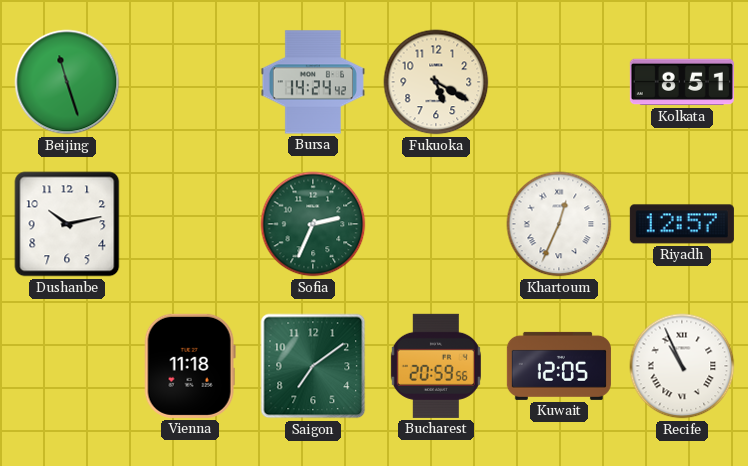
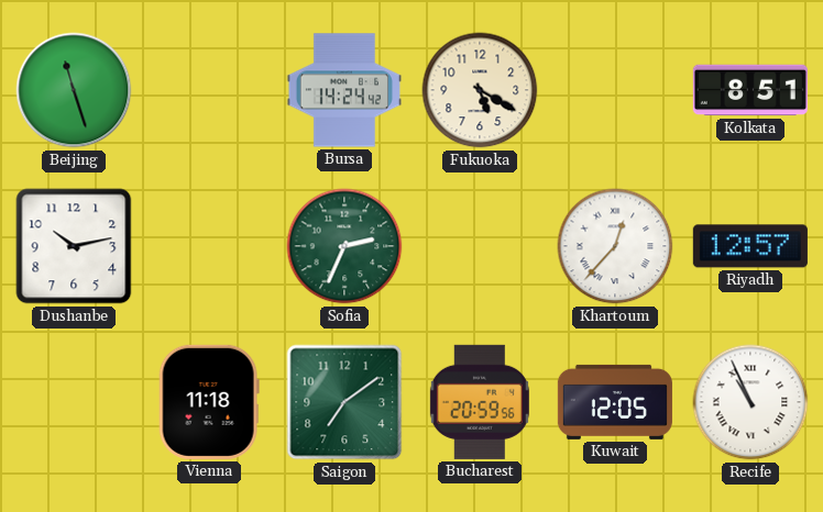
Khartoum: 12:34 -> 12:37 (615, 246)
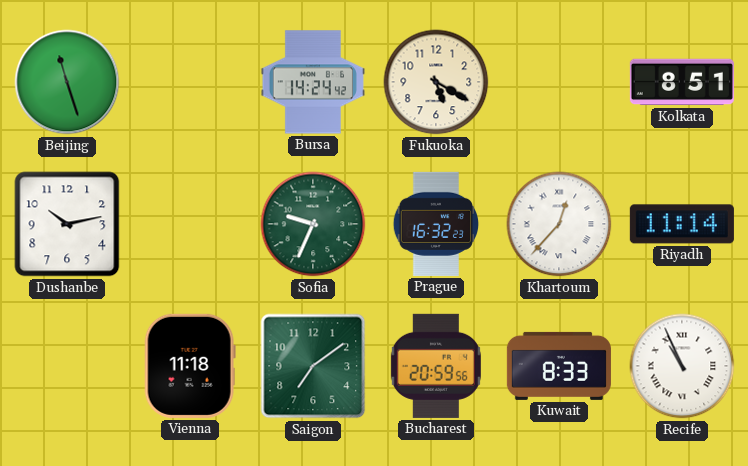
Sofia: 2:34 -> 9:34 (313, 224)
Prague: none -> 16:32 (435, 224)
Riyadh: 12:57 -> 11:14 (682, 224)
Kuwait: 12:05 -> 8:33 (559, 366)
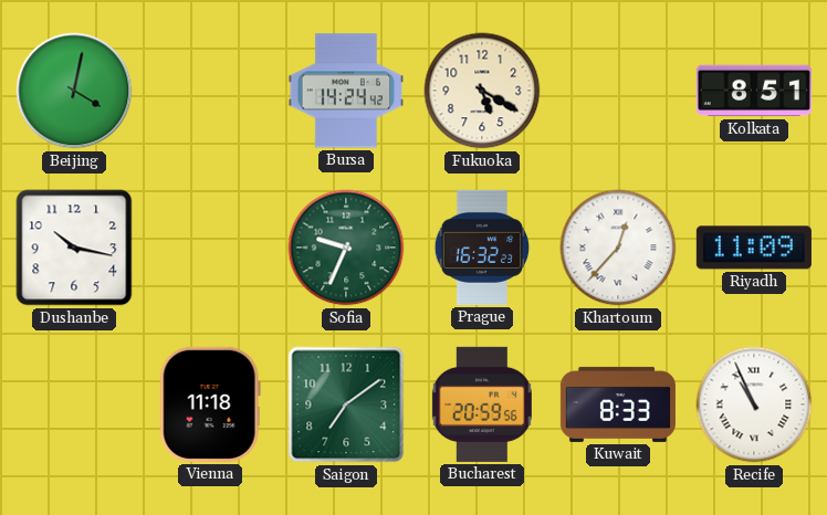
Beijing: 11:27 -> 4:02 (74, 91)
Dushanbe: 10:13 -> 10:17 (74, 248)
Riyadh: 11:14 -> 11:09 (754, 248)
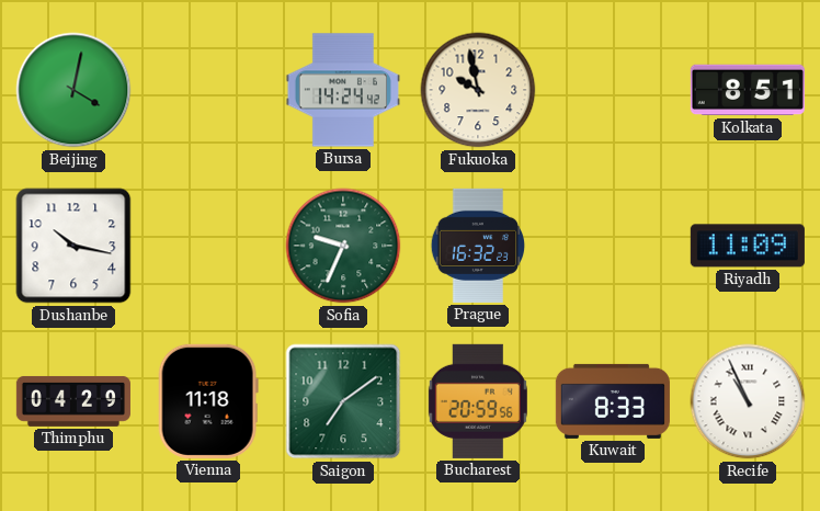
Fukuoka: 5:20 -> 9:58 (478, 90)
Khartoum: 12:37 -> none (618, 248)
Thimphu: none -> 04:29 (73, 401)
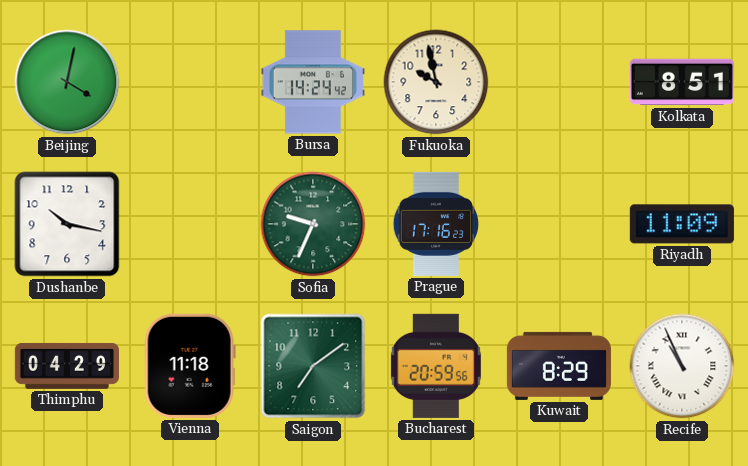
Prague: 16:32 -> 17:16 (435, 224)
Kuwait: 8:33 -> 8:29 (559, 366)
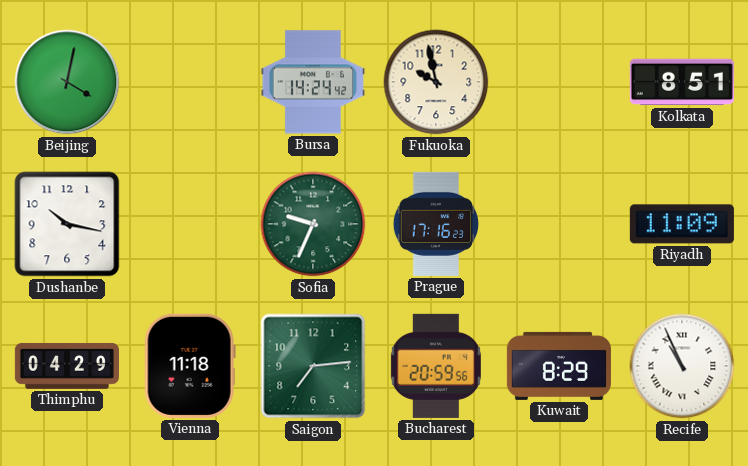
Saigon: 7:09 -> 7:14 (313, 366)
